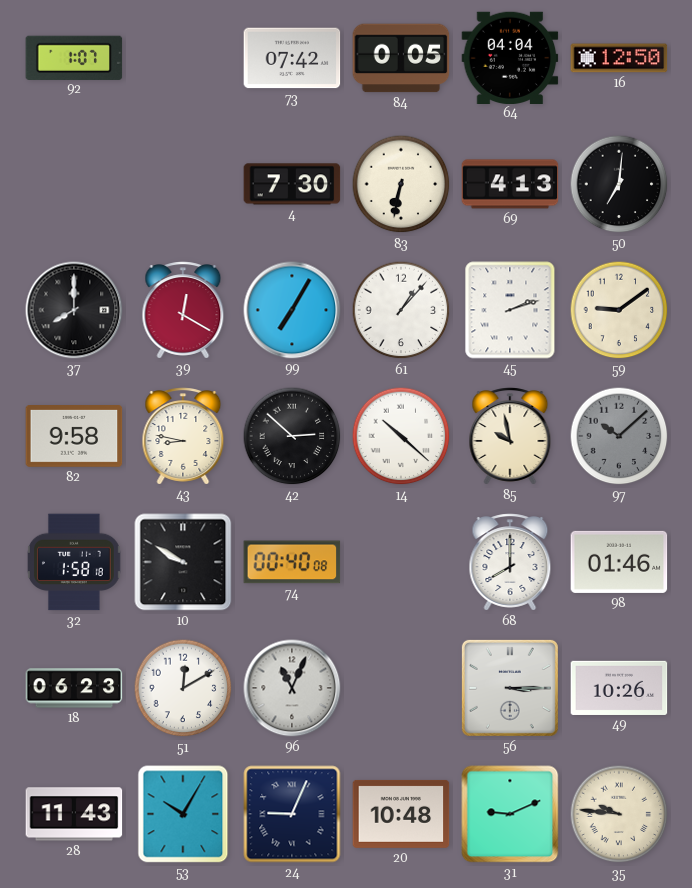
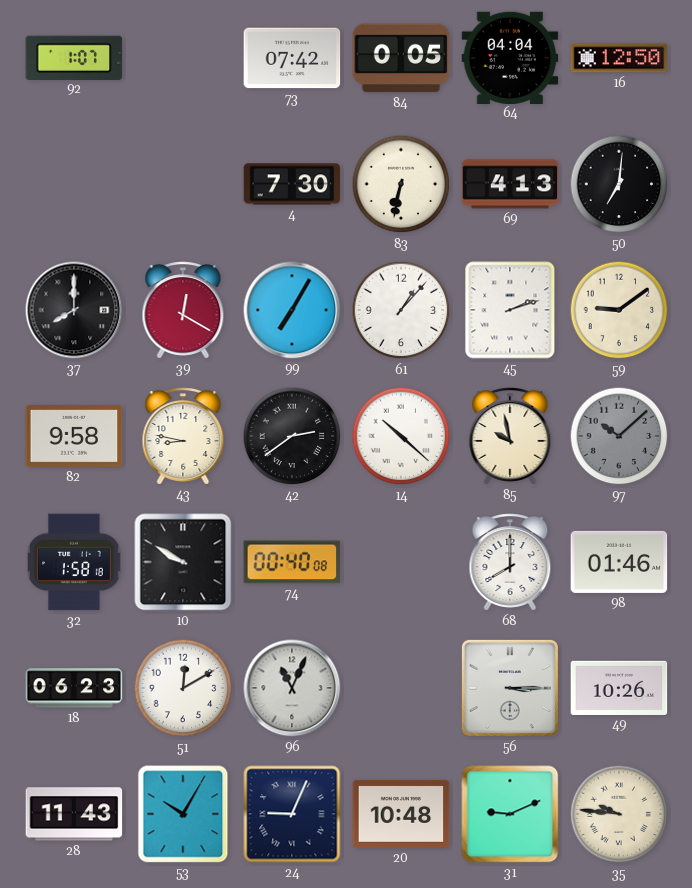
42: 2:52 -> 2:39 (292, 436)
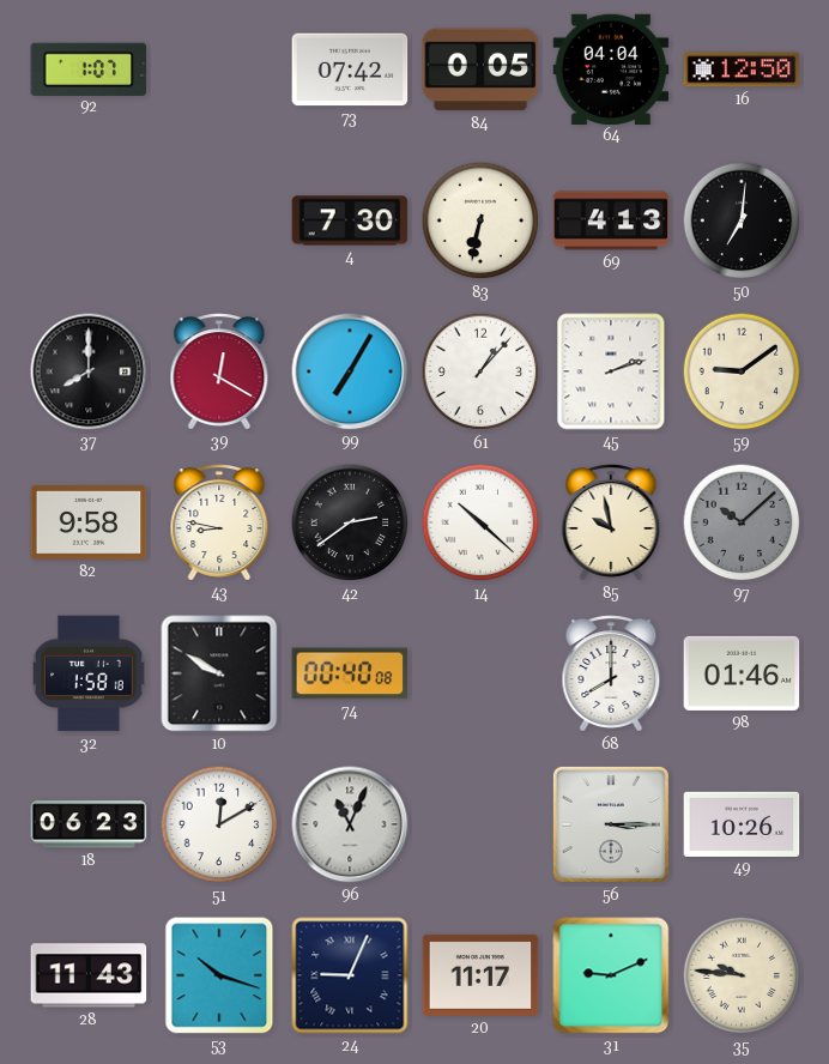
53: 10:05 -> 10:18 (219, 975)
20: 10:48 -> 11:17 (480, 975)
